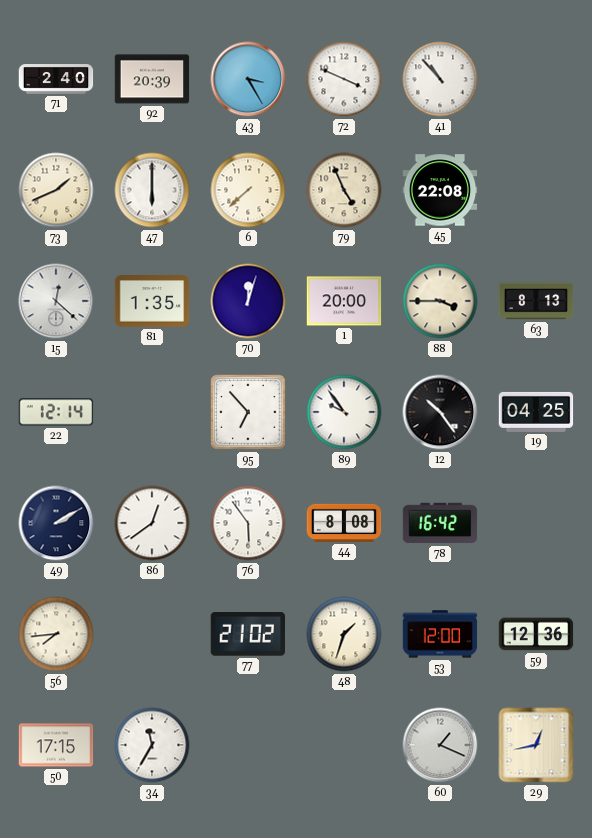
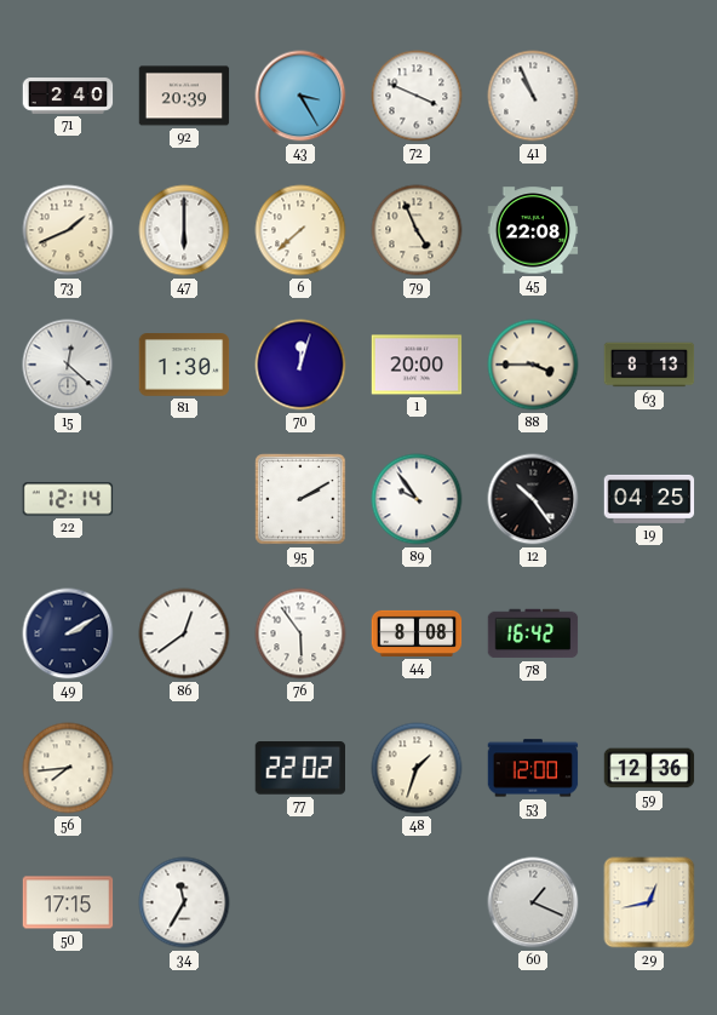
41: 10:53 -> 10:56 (533, 96)
81: 1:35 -> 1:30 (184, 365)
95: 6:53 -> 2:10 (300, 499)
77: 21:02 -> 22:02 (299, 769)
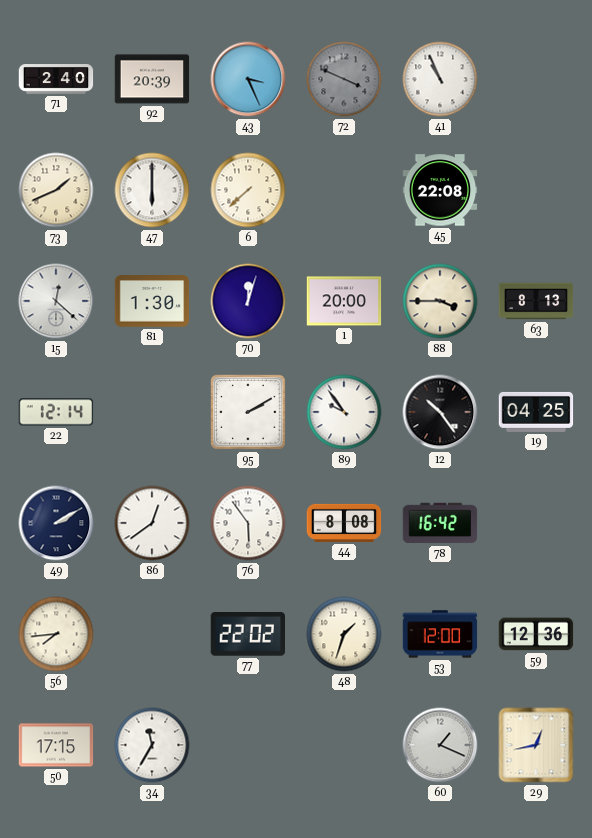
43: 3:25 -> 3:26 (248, 79)
72 dial: white -> grey (344, 79)
79: 4:56 -> none (417, 230)
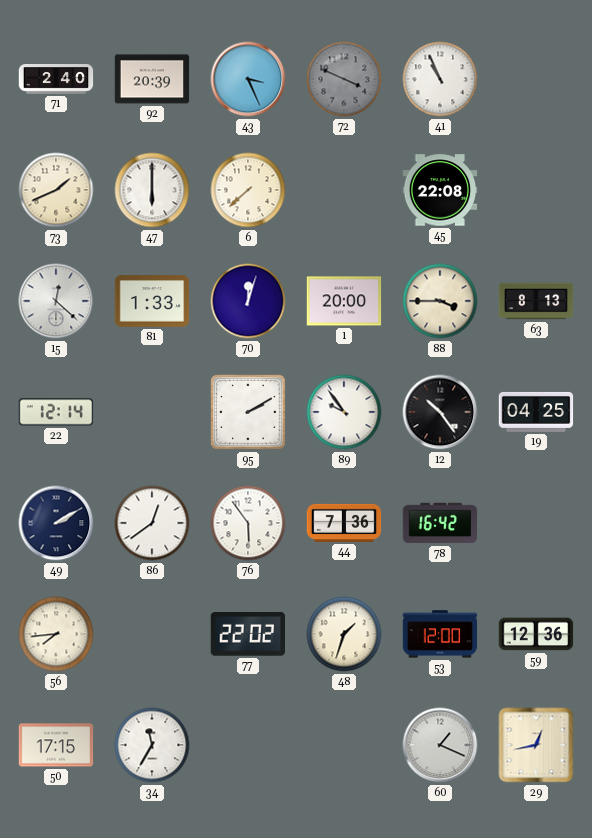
81: 1:30 -> 1:33 (152, 301)
44: 8:08 -> 7:36 (344, 523)
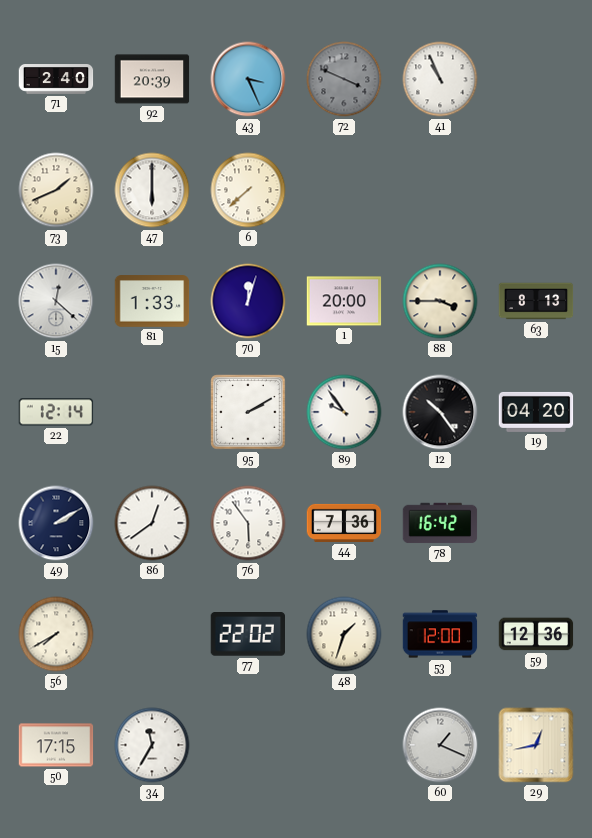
45: 22:08 -> none (440, 190)
19: 04:25 -> 04:20 (536, 412)
56: 7:44 -> 7:40 (56, 634)
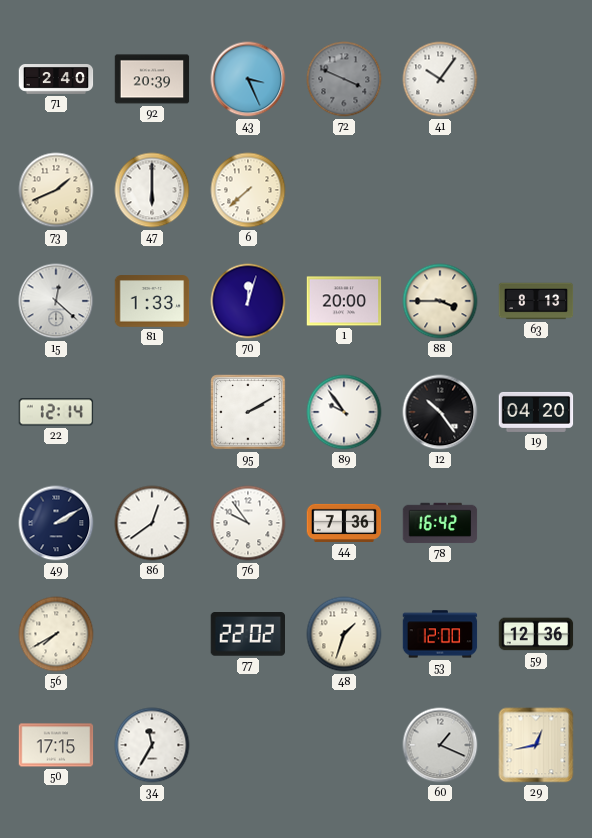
41: 10:56 -> 10:06 (440, 79)
76: 5:54 -> 9:54 (248, 523)
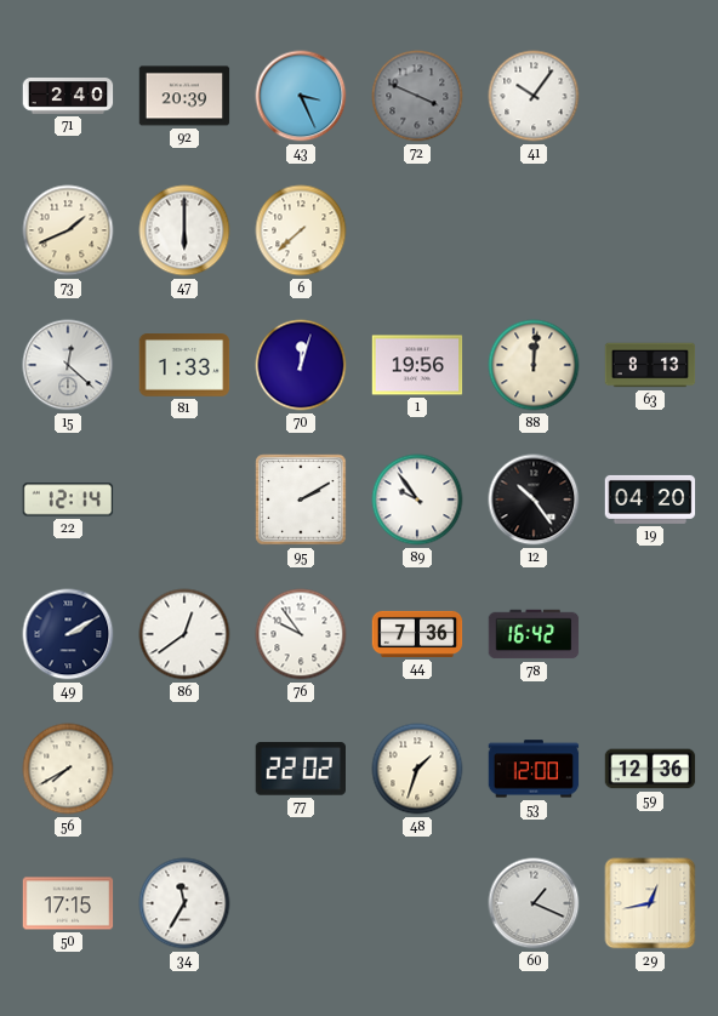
1: 20:00 -> 19:56 (417, 365)
88: 3:45 -> 12:01 (534, 365)
